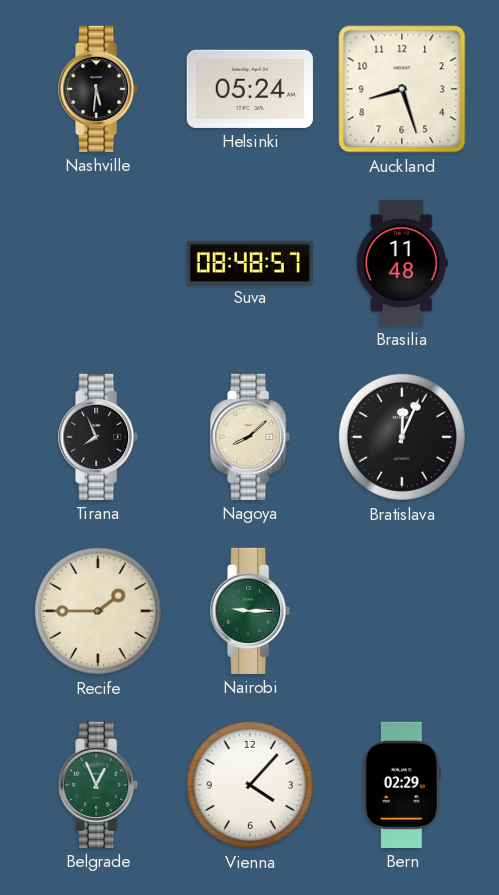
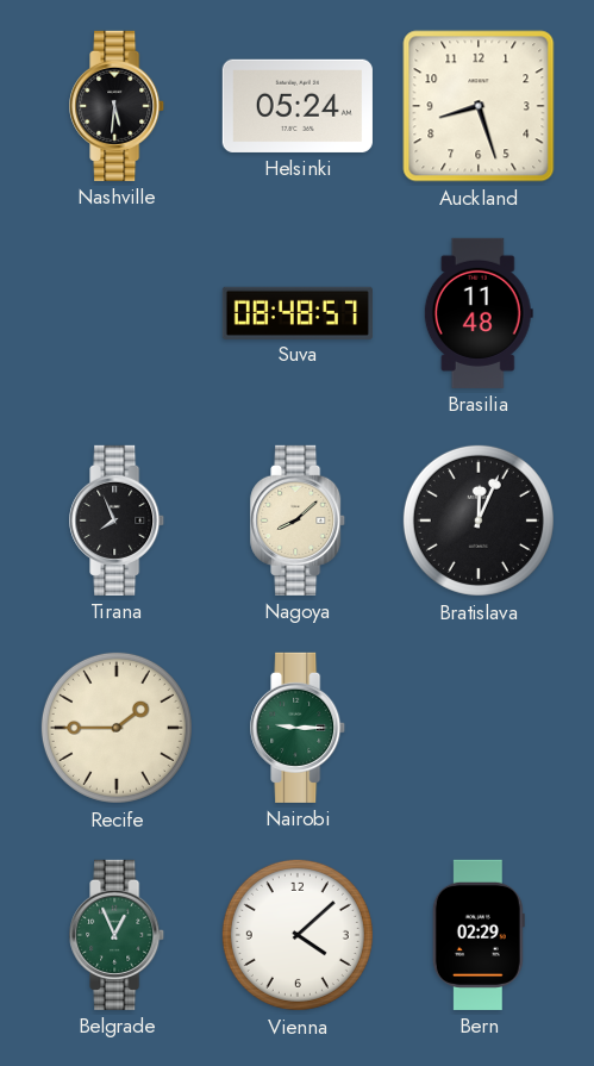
Vienna: 4:07 -> 4:08 (298, 935)
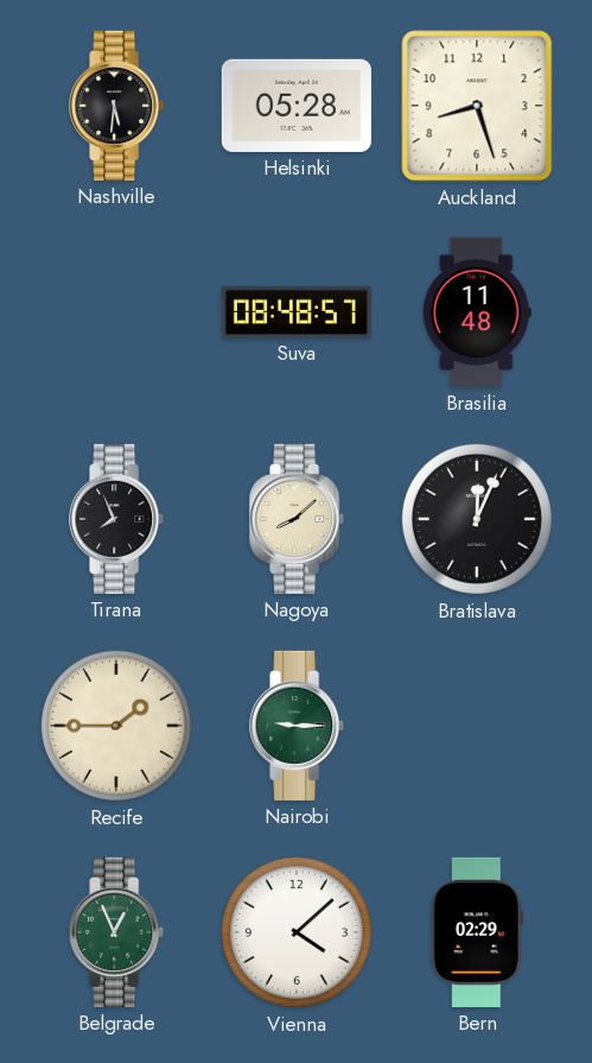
Helsinki: 05:24 -> 05:28 (297, 106)
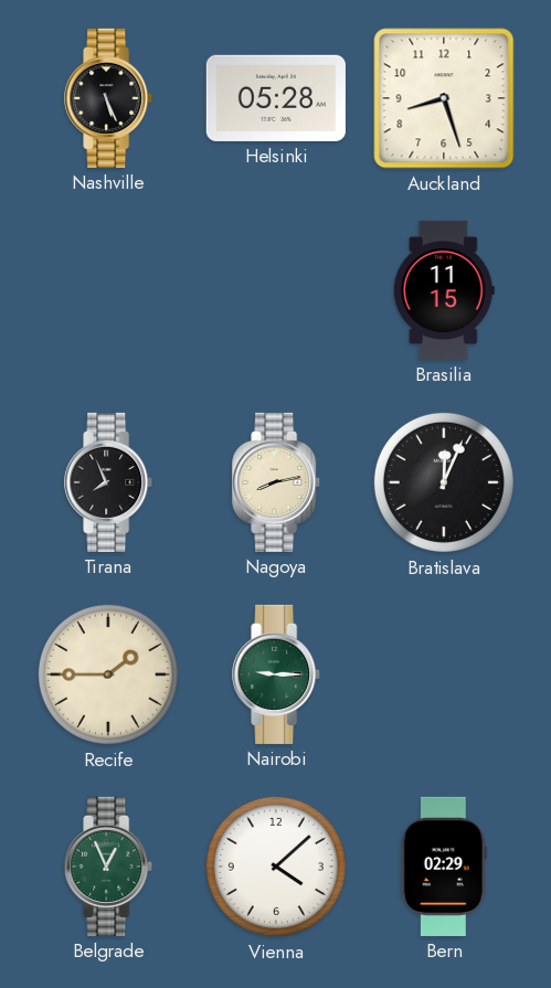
Nashville: 5:31 -> 5:26 (109, 98)
Suva: 08:48 -> none (297, 311)
Brasilia: 11:48 -> 11:15 (444, 290)
Nagoya: 8:08 -> 8:13 (277, 482)
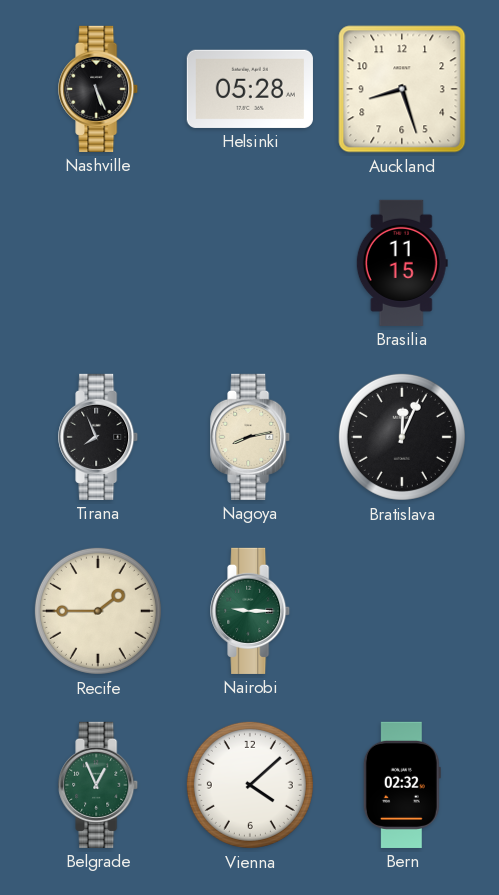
Bern: 02:29 -> 02:32 (402, 785)
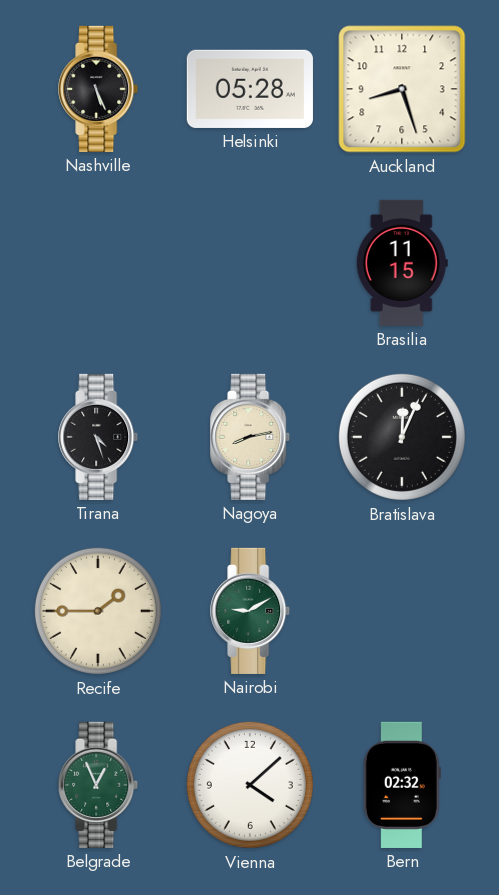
Tirana: 7:56 -> 4:27 (99, 437)
Nairobi: 9:15 -> 9:10 (251, 611)
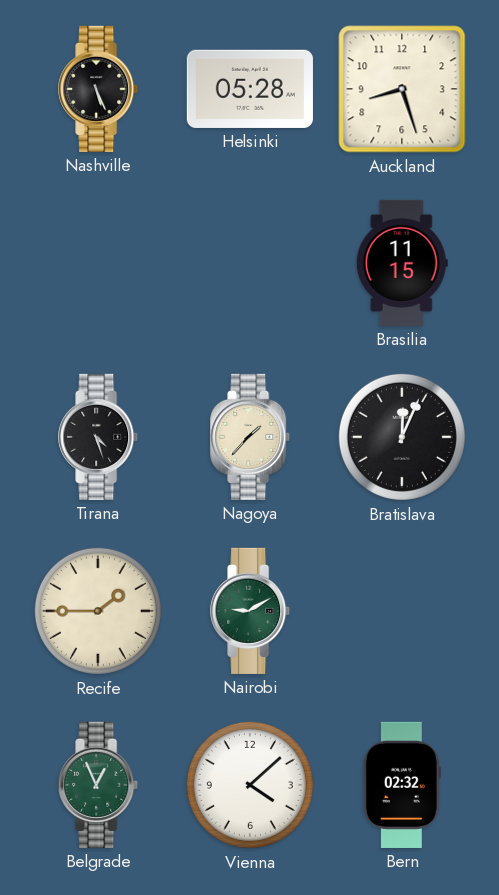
Nagoya: 8:13 -> 1:37 (251, 437)
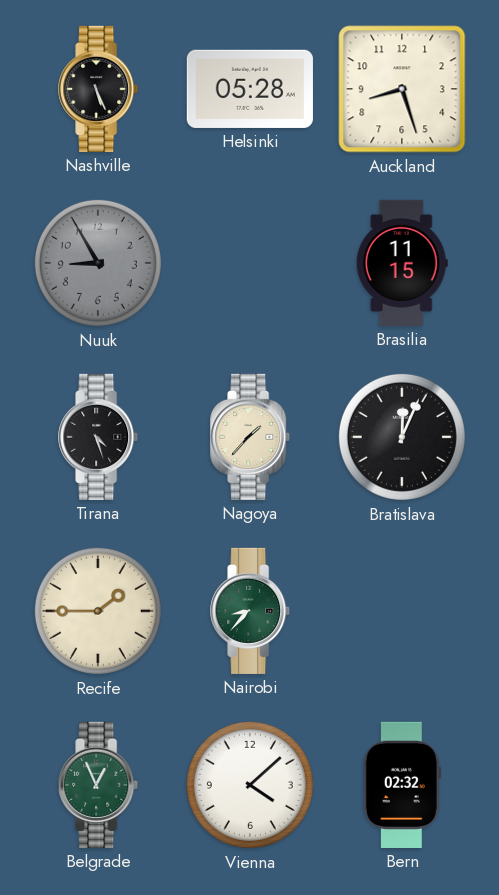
Nuuk: none -> 8:55 (98, 263)
Nairobi: 9:10 -> 8:37 (251, 611)
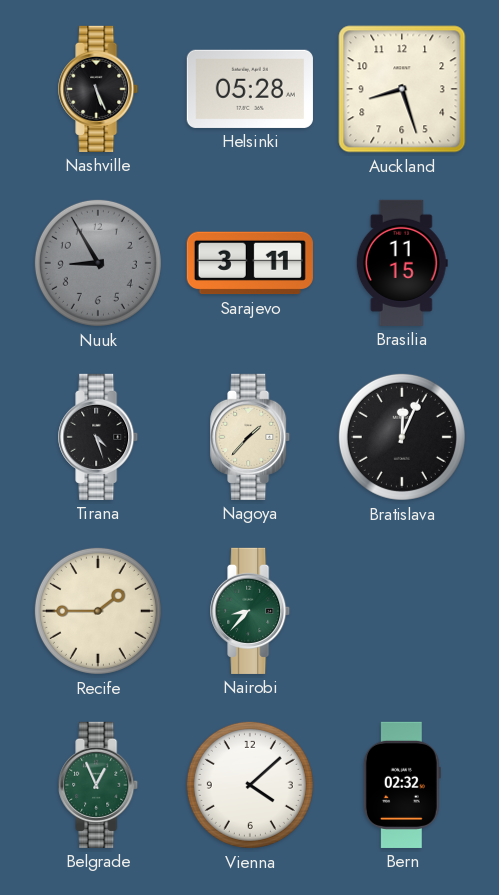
Sarajevo: none -> 3:11 (250, 263)
